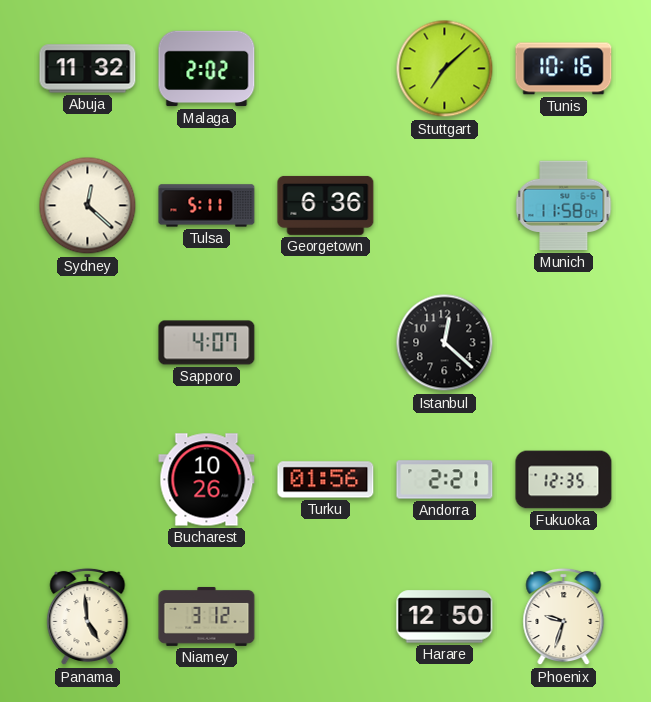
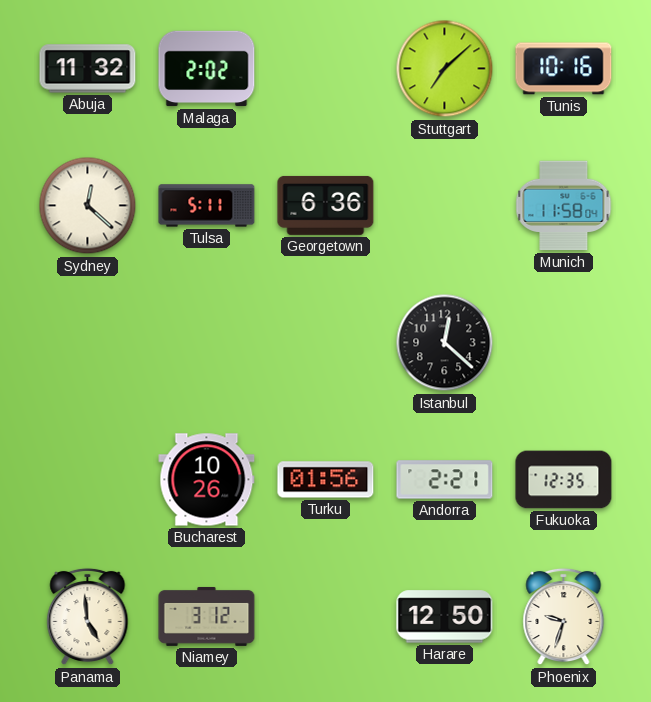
Sapporo: 4:07 -> none (207, 343)
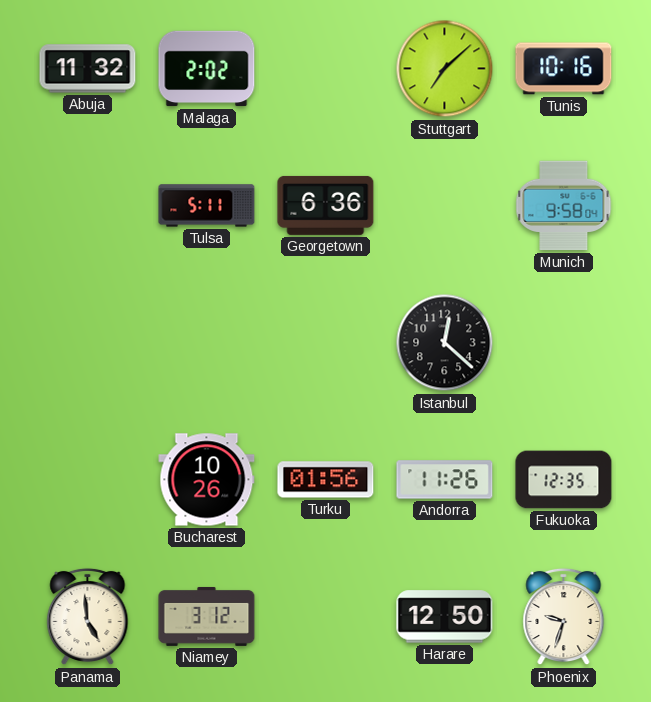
Sydney: 12:22 -> none (88, 206)
Munich: 11:58 -> 9:58 (564, 206)
Andorra: 2:21 -> 11:26 (445, 480)
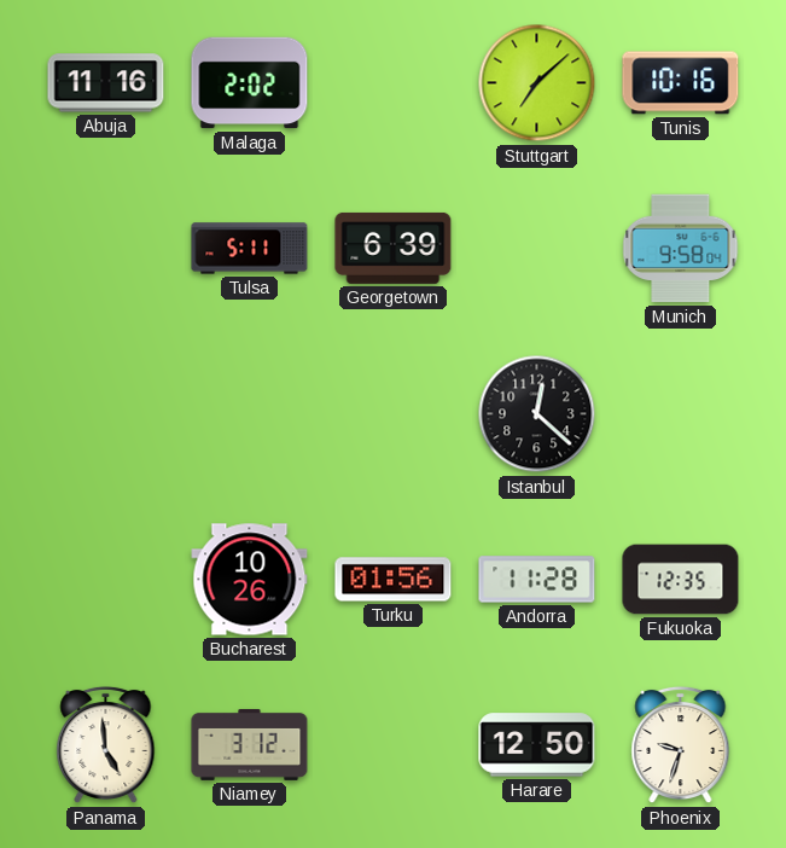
Abuja: 11:32 -> 11:16 (106, 83)
Georgetown: 6:36 -> 6:39 (394, 248)
Andorra: 11:26 -> 11:28 (537, 580)
